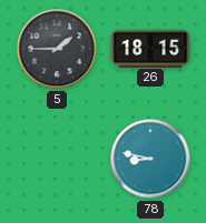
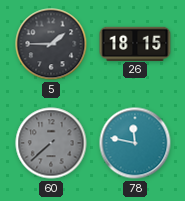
60: none -> 7:38 (51, 143)
78: 8:47 -> 11:47 (135, 143)
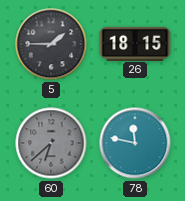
60: 7:38 -> 6:38 (51, 143)
